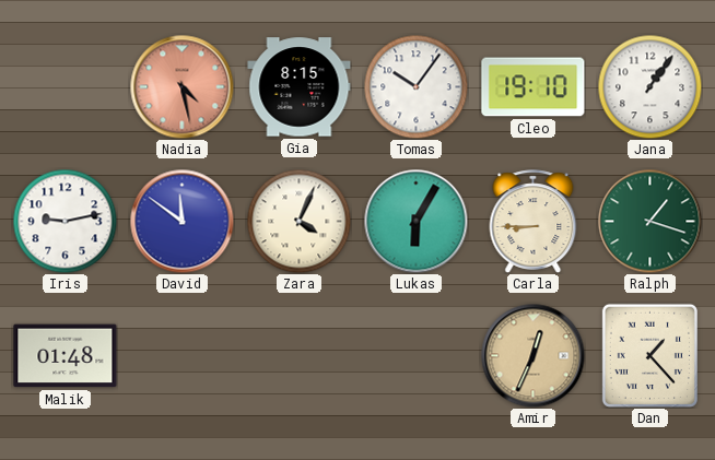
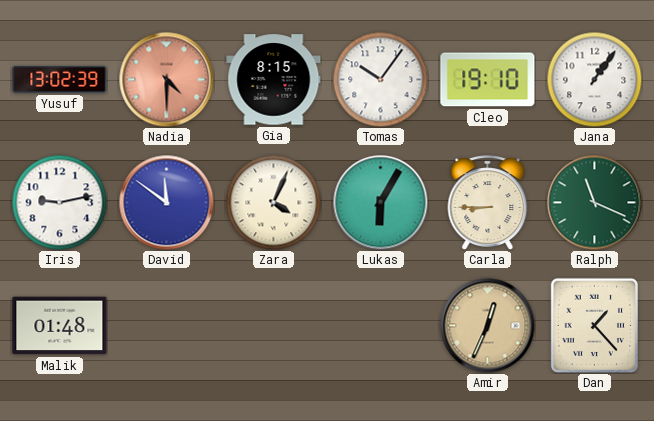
Yusuf: none -> 13:02 (60, 79)
Nadia: 4:28 -> 4:30 (166, 79)
Ralph: 1:18 -> 11:19 (594, 202)
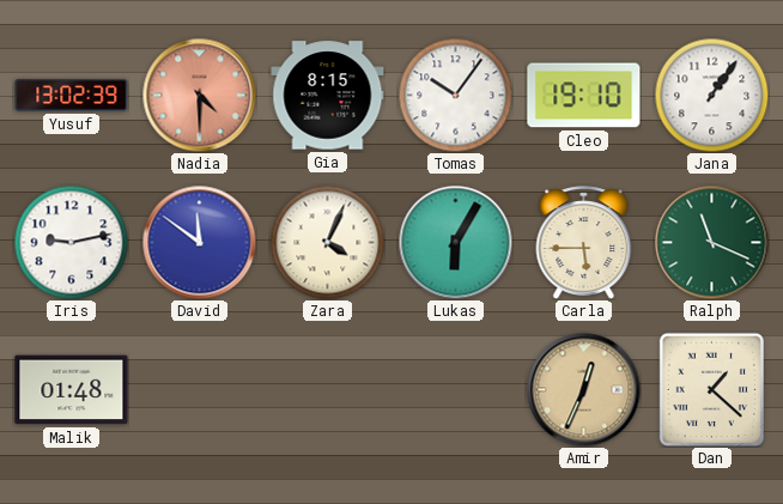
Carla: 8:45 -> 5:45 (584, 243)
Dan: 1:23 -> 1:22 (711, 389)
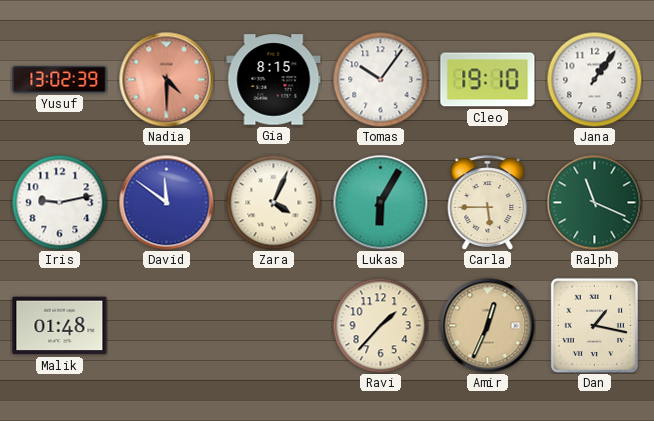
Ravi: none -> 1:37 (380, 325)
Dan: 1:22 -> 1:17 (594, 325)
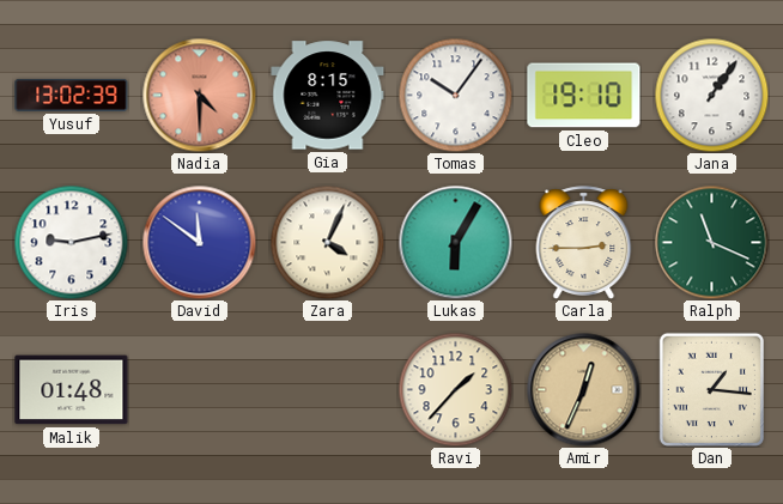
Carla: 5:45 -> 2:45 (584, 243)
Dan: 1:17 -> 1:16 (711, 389)
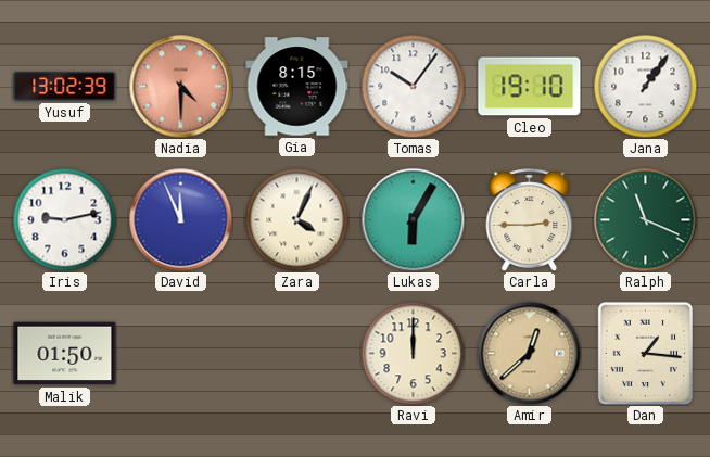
David: 11:51 -> 11:56 (180, 219)
Malik: 01:48 -> 01:50 (65, 354)
Ravi: 1:37 -> 12:00 (413, 353)
Amir: 12:34 -> 12:38 (529, 353)
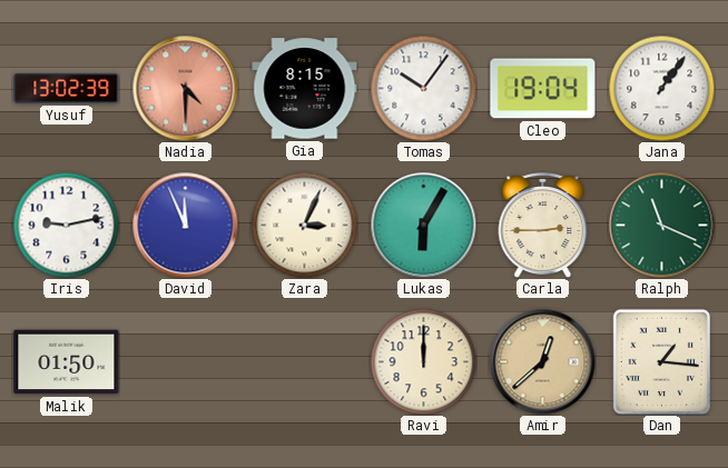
Cleo: 19:10 -> 19:04 (543, 89)
Zara: 4:04 -> 3:04 (304, 225)
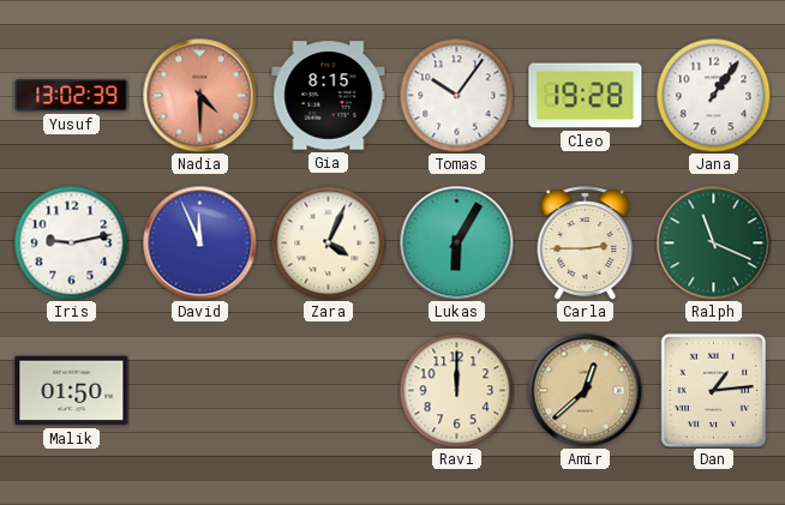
Cleo: 19:04 -> 19:28 (586, 96)
Zara: 3:04 -> 4:04 (328, 242)
Dan: 1:16 -> 1:14 (713, 390)
